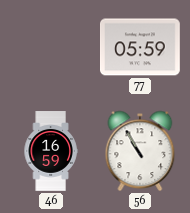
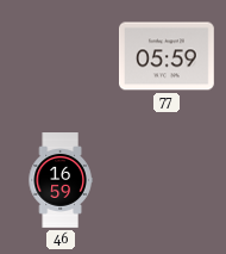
56: 10:55 -> none (140, 151)
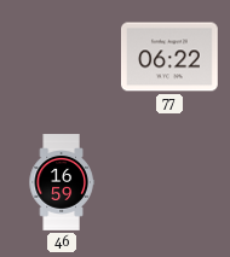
77: 05:59 -> 06:22 (171, 57)
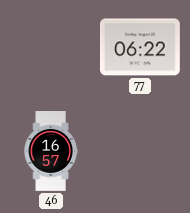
46: 16:59 -> 16:57 (51, 151)
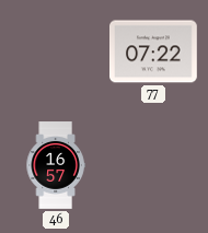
77: 06:22 -> 07:22 (154, 51)
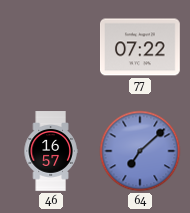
64: none -> 7:08 (140, 151)
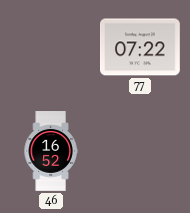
46: 16:57 -> 16:52 (51, 151)
64: 7:08 -> none (140, 151)
